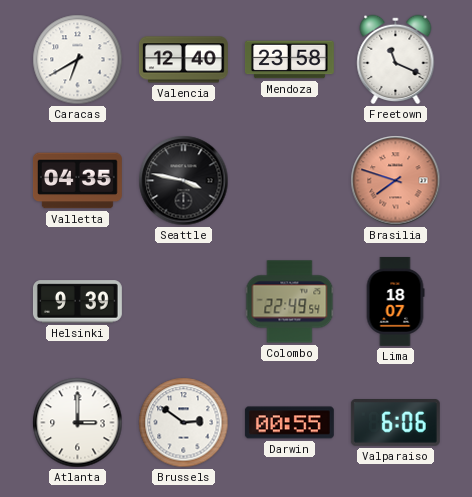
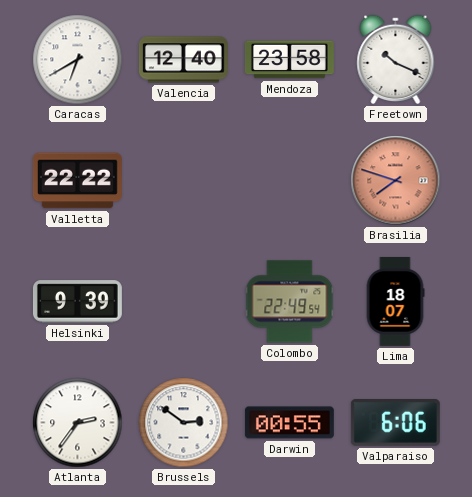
Freetown: 11:19 -> 10:19 (396, 60)
Valletta: 04:35 -> 22:22 (77, 181)
Seattle: 3:47 -> none (184, 181)
Atlanta: 3:00 -> 2:36 (78, 423)
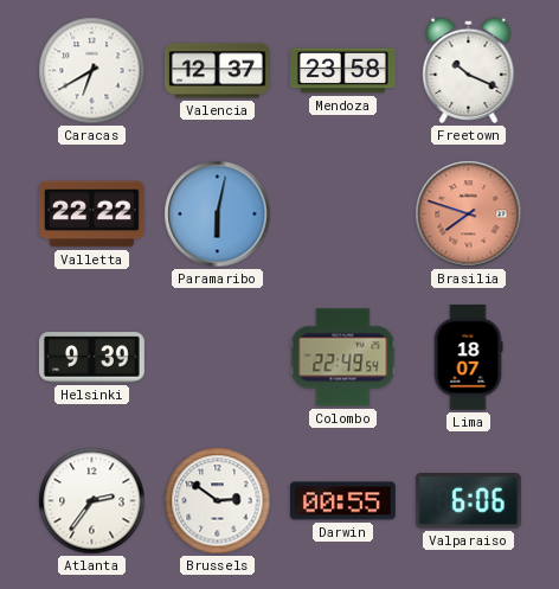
Valencia: 12:40 -> 12:37 (217, 71)
Paramaribo: none -> 6:02 (218, 215)
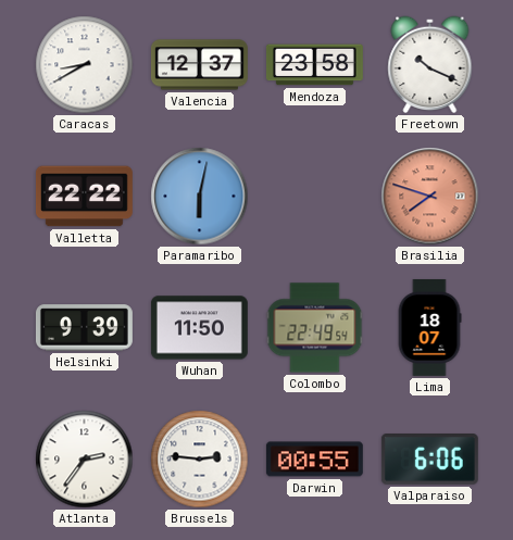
Caracas: 6:40 -> 8:40 (85, 65)
Wuhan: none -> 11:50 (199, 328)
Brussels: 2:51 -> 2:46 (200, 460)
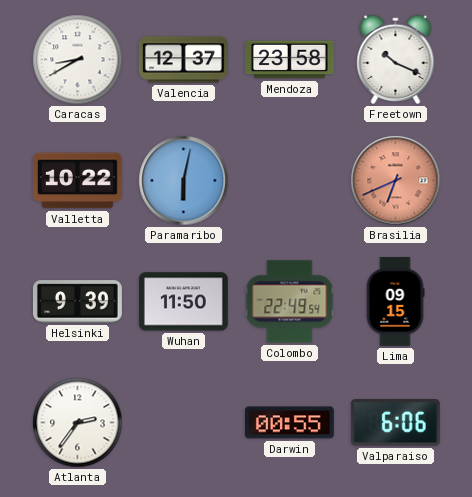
Valletta: 22:22 -> 10:22 (77, 181)
Brasilia: 7:48 -> 6:41 (396, 181)
Lima: 18:07 -> 09:15 (395, 301)
Brussels: 2:46 -> none (200, 460)
